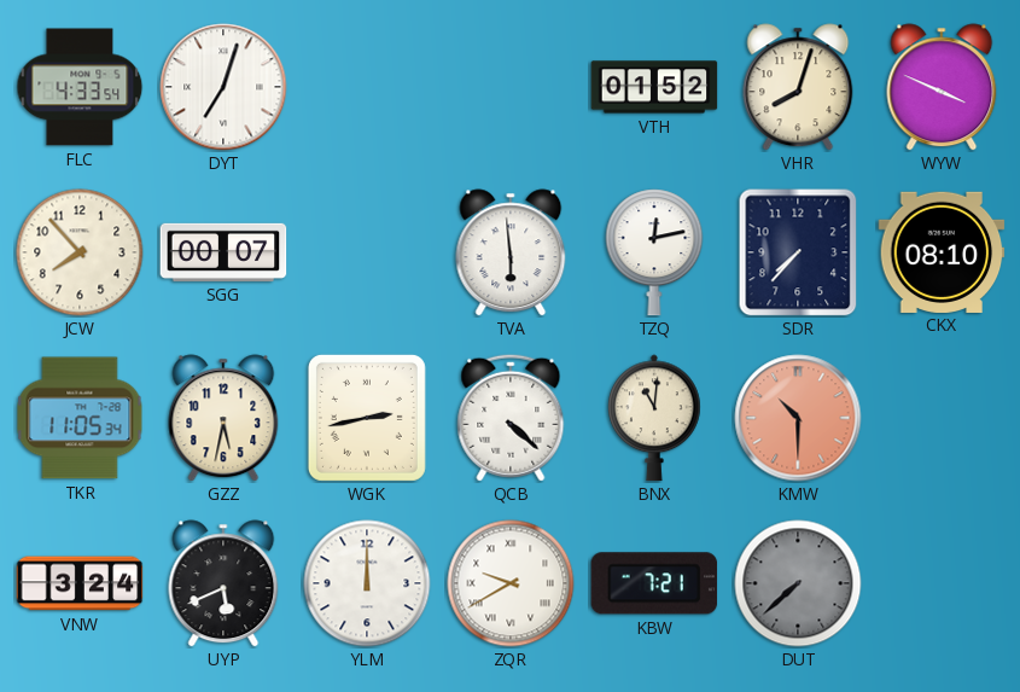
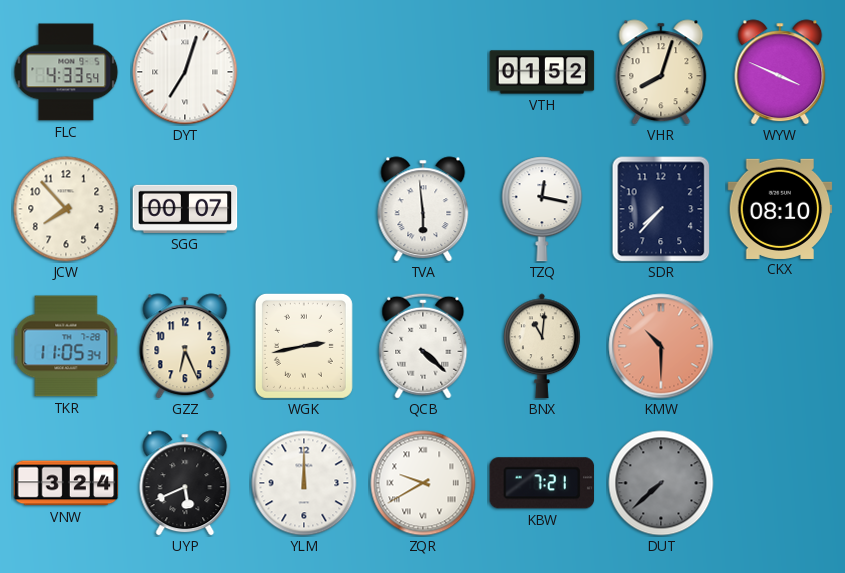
TZQ: 12:13 -> 12:17 (542, 209)
GZZ: 5:32 -> 6:26 (185, 346)
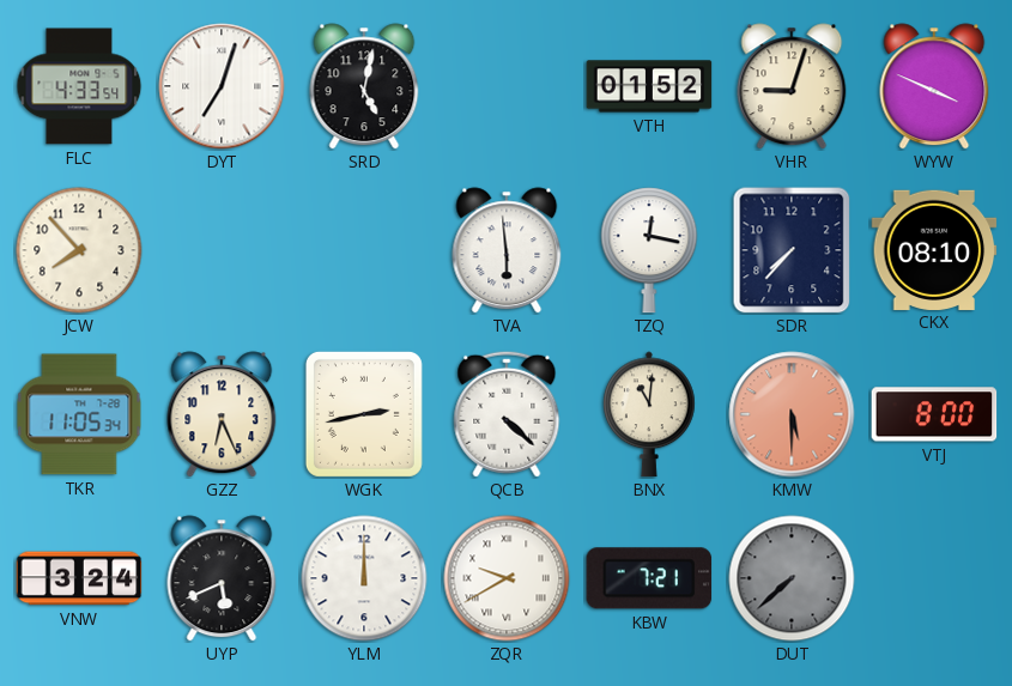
SRD: none -> 5:02 (364, 86)
VHR: 8:03 -> 9:03 (792, 86)
SGG: 00:07 -> none (185, 209)
KMW: 10:30 -> 5:30 (792, 414)
VTJ: none -> 8:00 (934, 414)
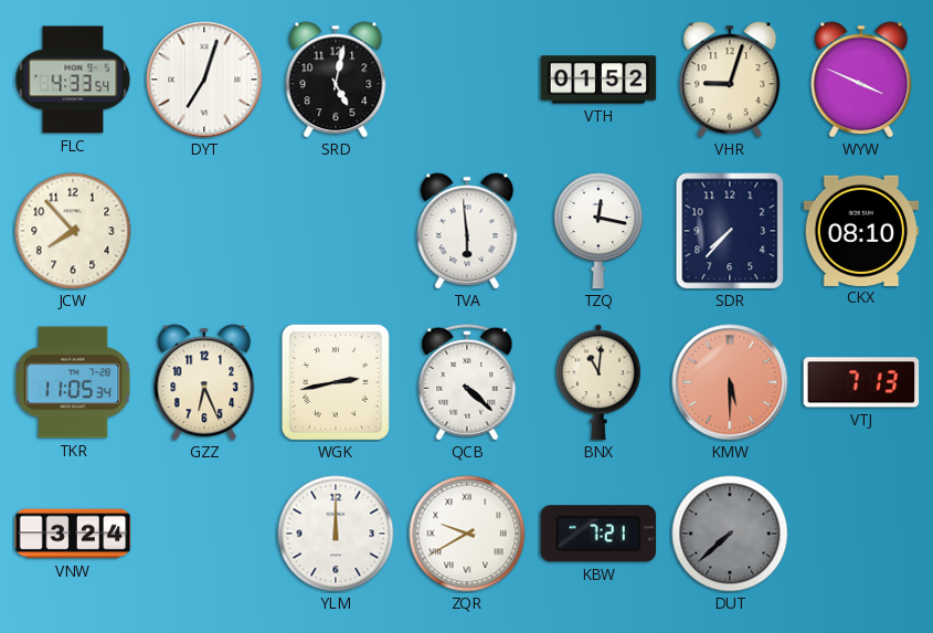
VTJ: 8:00 -> 7:13 (861, 382)
UYP: 5:41 -> none (222, 578)
